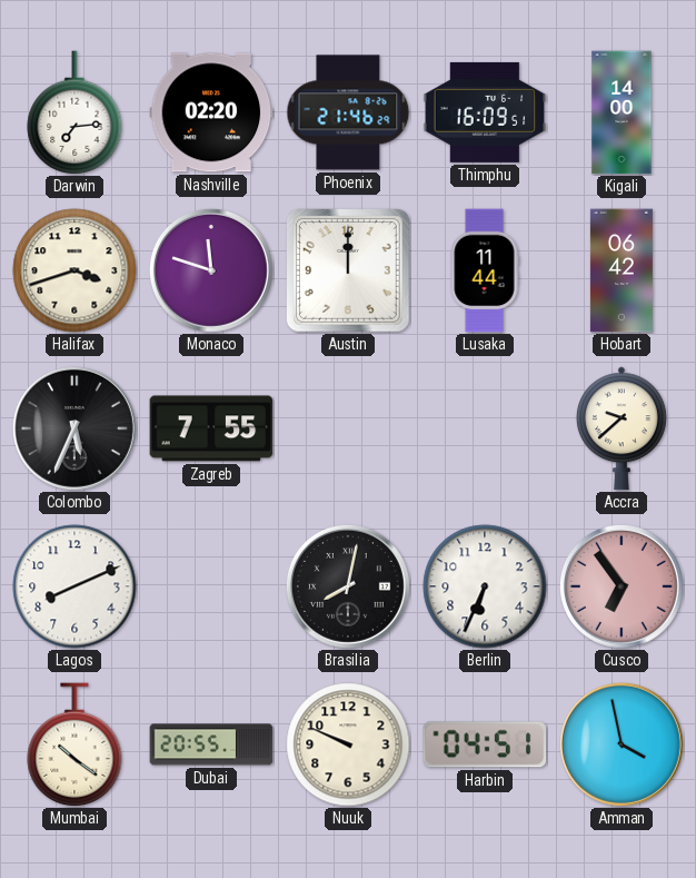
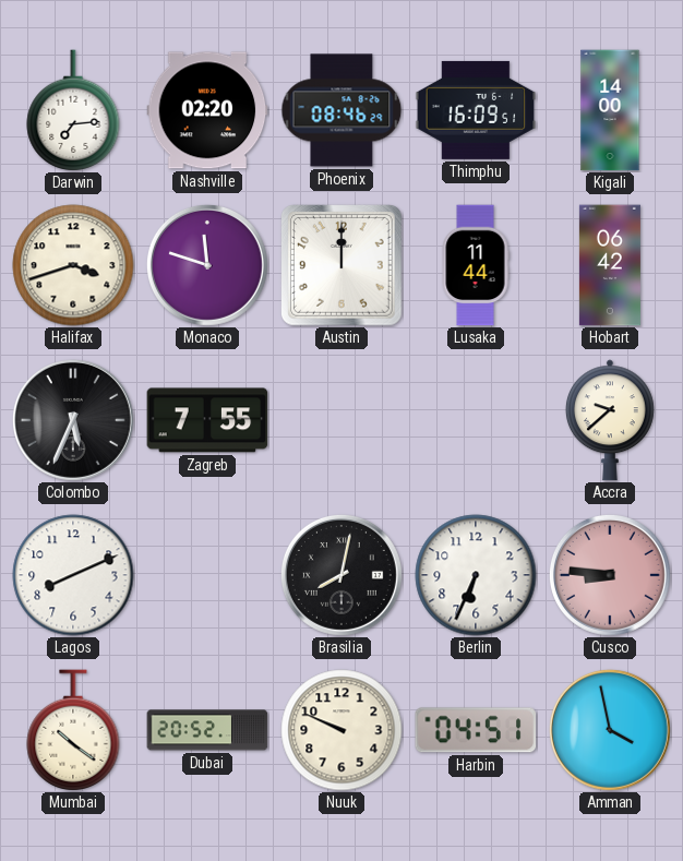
Phoenix: 21:46 -> 08:46 (341, 110)
Cusco: 6:54 -> 8:46 (610, 575)
Dubai: 20:55 -> 20:52 (207, 730)
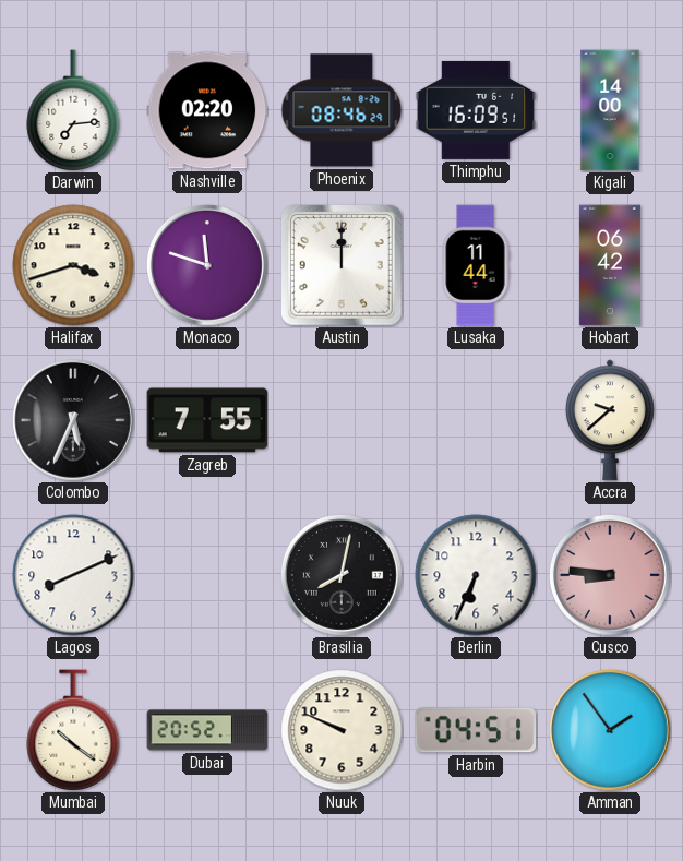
Amman: 3:58 -> 1:54 (610, 730)
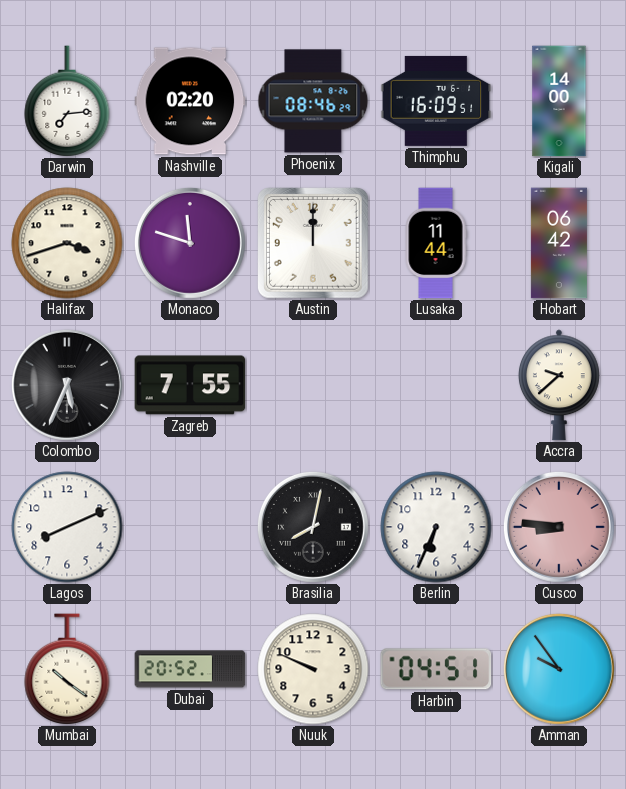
Amman: 1:54 -> 9:54 (559, 669)
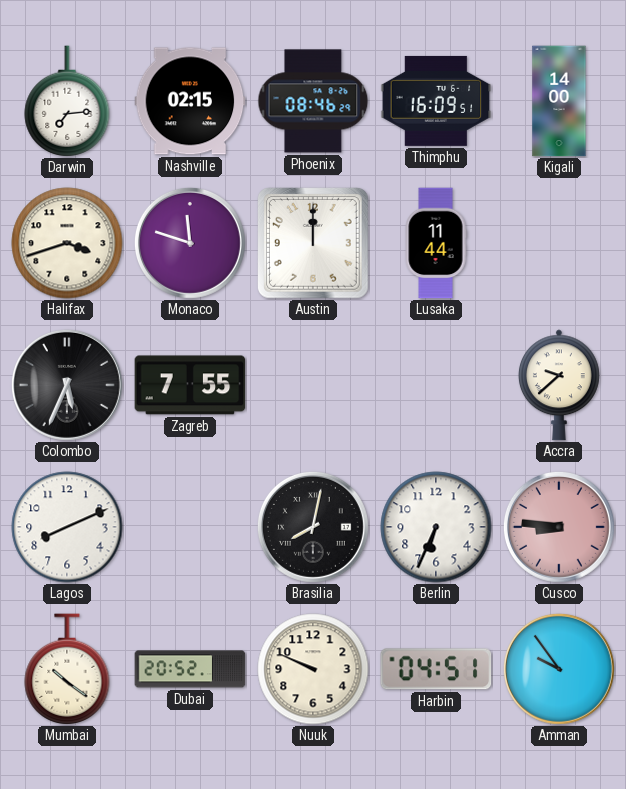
Nashville: 02:20 -> 02:15 (190, 101)
Hobart: 06:42 -> none (559, 243)
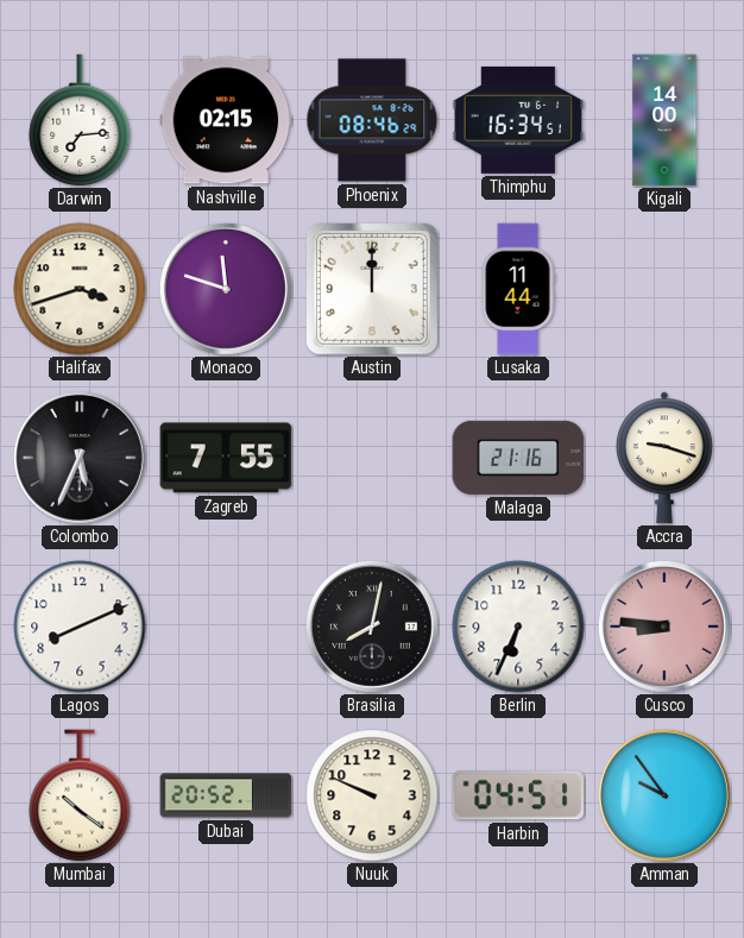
Thimphu: 16:09 -> 16:34 (518, 120)
Malaga: none -> 21:16 (518, 458)
Accra: 9:38 -> 9:18 (664, 458)
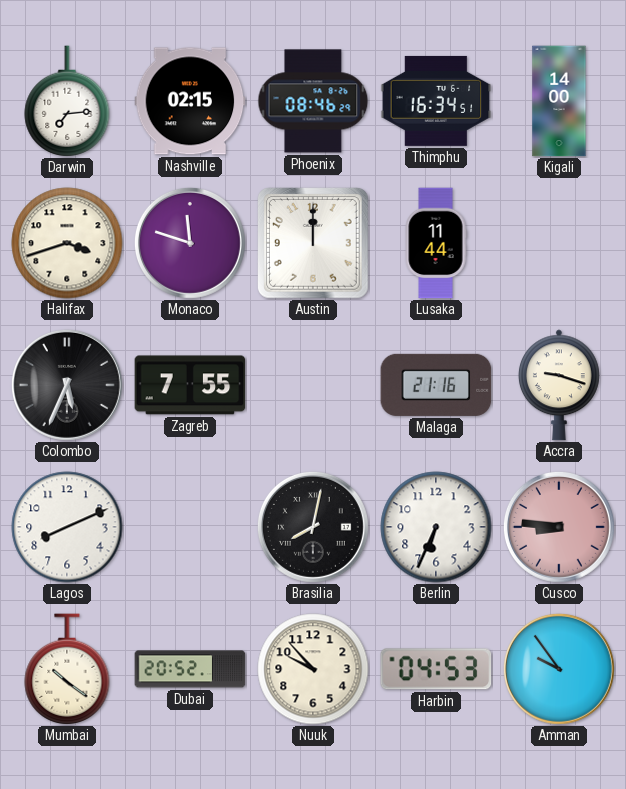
Nuuk: 9:49 -> 9:53 (313, 669)
Harbin: 04:51 -> 04:53 (436, 669)
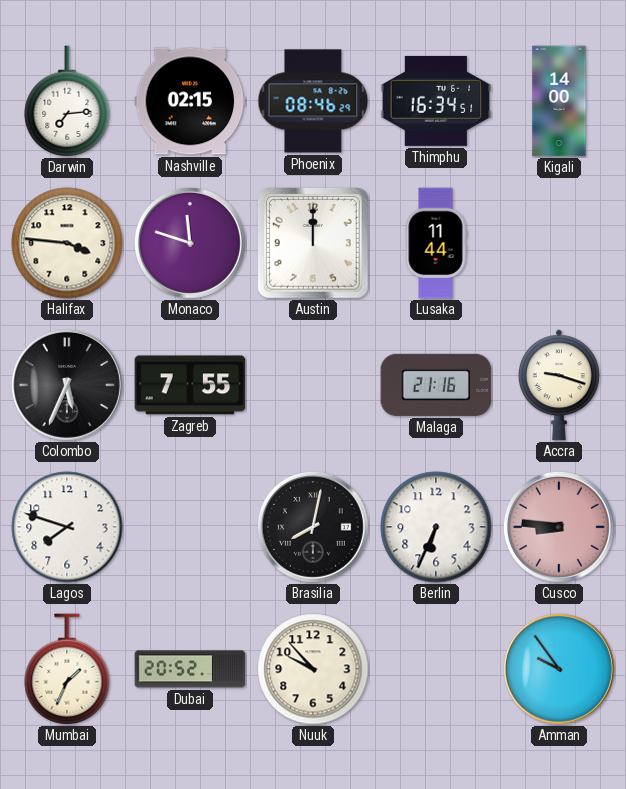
Halifax: 3:42 -> 3:46 (67, 243)
Lagos: 8:11 -> 7:48 (67, 527)
Mumbai: 10:21 -> 1:34 (67, 669)
Harbin: 04:53 -> none (436, 669)
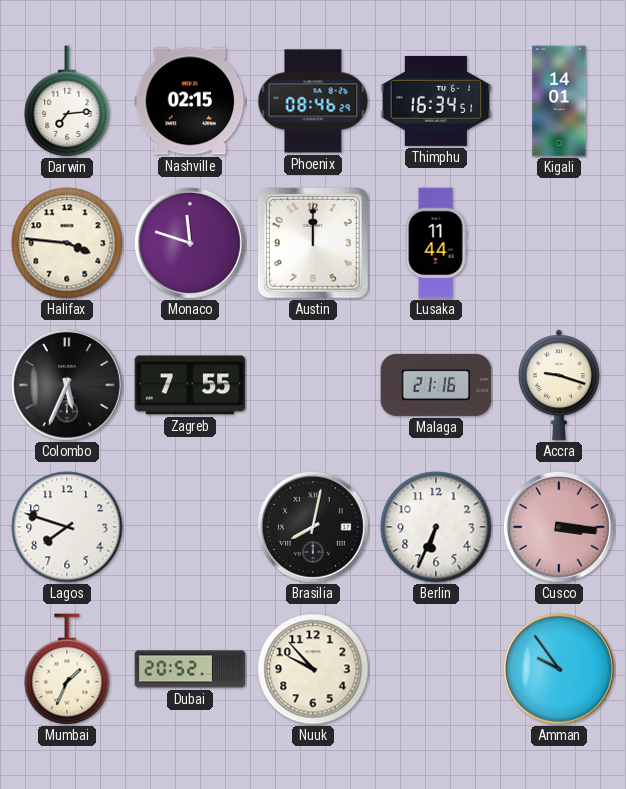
Kigali: 14:00 -> 14:01 (559, 101)
Cusco: 8:46 -> 3:16 (559, 527)
